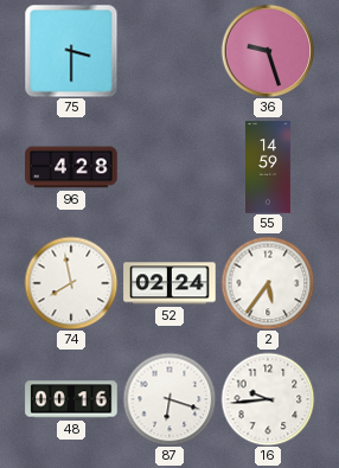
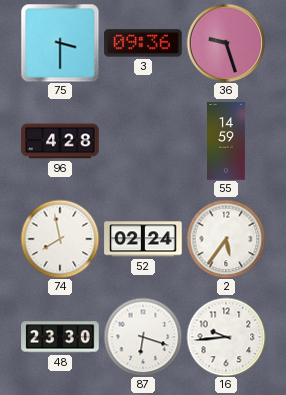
3: none -> 09:36 (143, 43)
48: 00:16 -> 23:30 (60, 337)
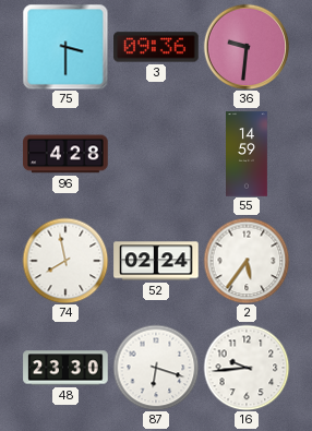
36: 9:27 -> 9:31 (247, 47)
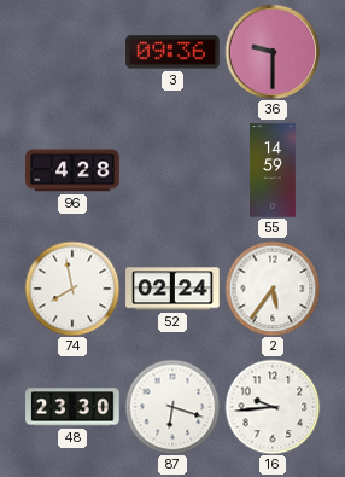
75: 3:30 -> none (65, 47)
36: 9:31 -> 9:30 (273, 52)
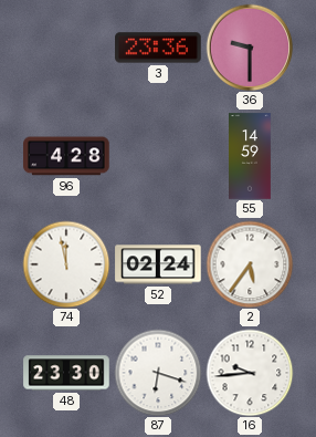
3: 09:36 -> 23:36 (158, 48)
74: 7:58 -> 11:58 (66, 264)
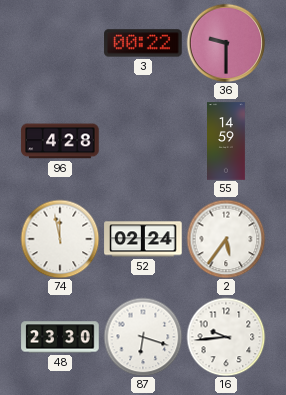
3: 23:36 -> 00:22 (143, 43)
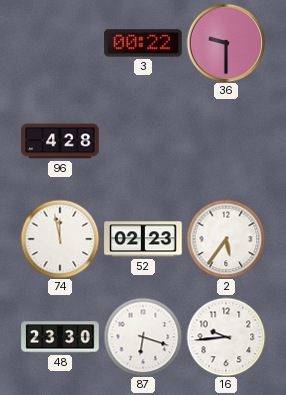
55: 14:59 -> none (226, 141)
52: 02:24 -> 02:23 (143, 239)
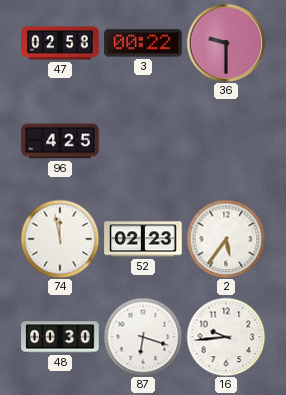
47: none -> 02:58 (60, 43)
96: 4:28 -> 4:25 (60, 141)
48: 23:30 -> 00:30 (60, 337)
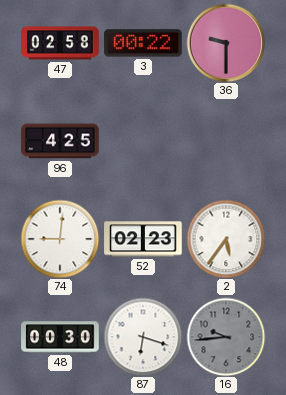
74: 11:58 -> 9:01 (60, 239)
16 dial: white -> grey (226, 337)
